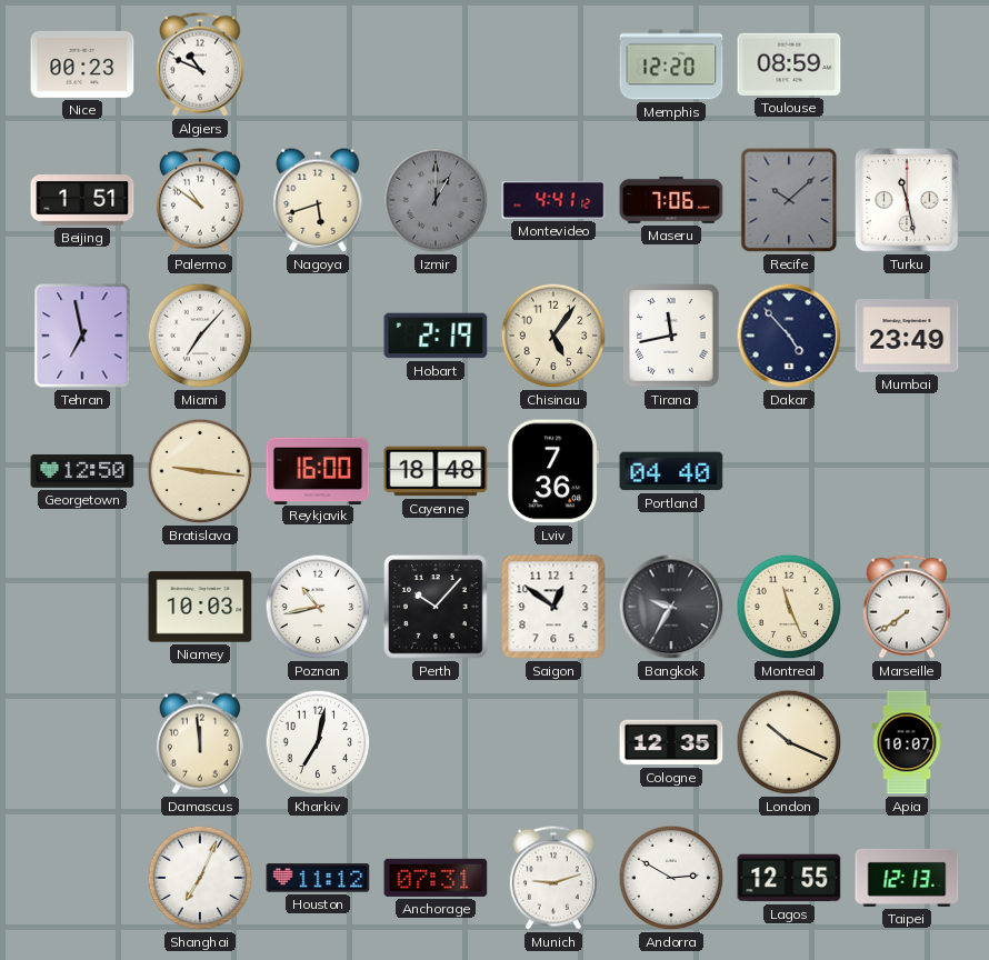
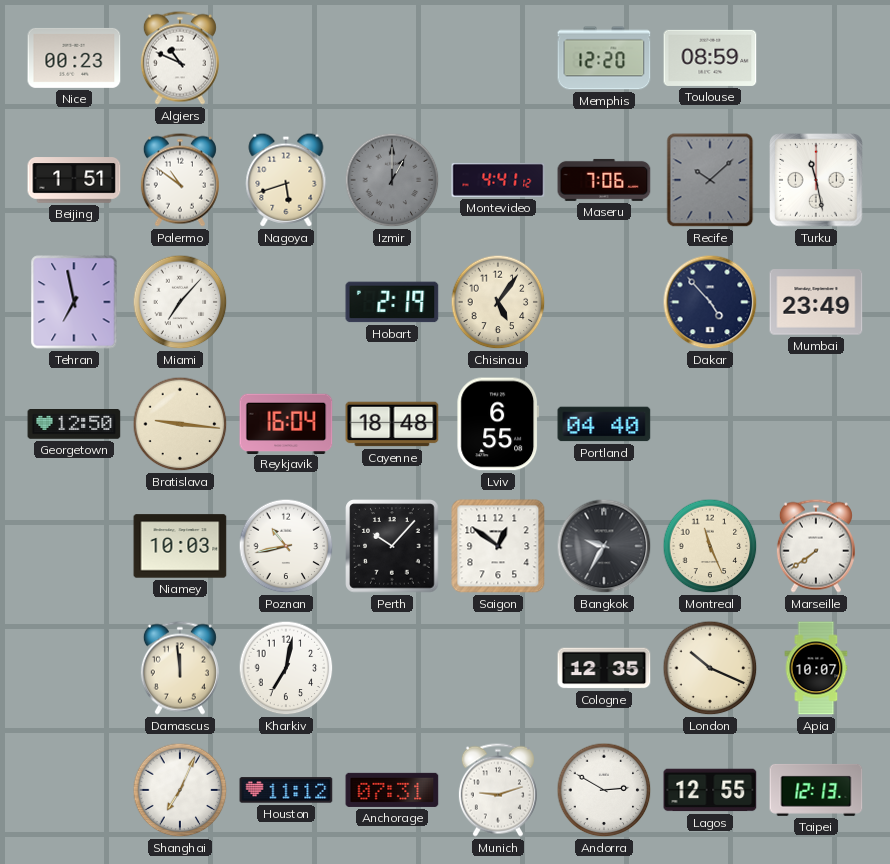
Tirana: 11:43 -> none (671, 336)
Reykjavik: 16:00 -> 16:04 (286, 423)
Lviv: 7:36 -> 6:55 (498, 424)
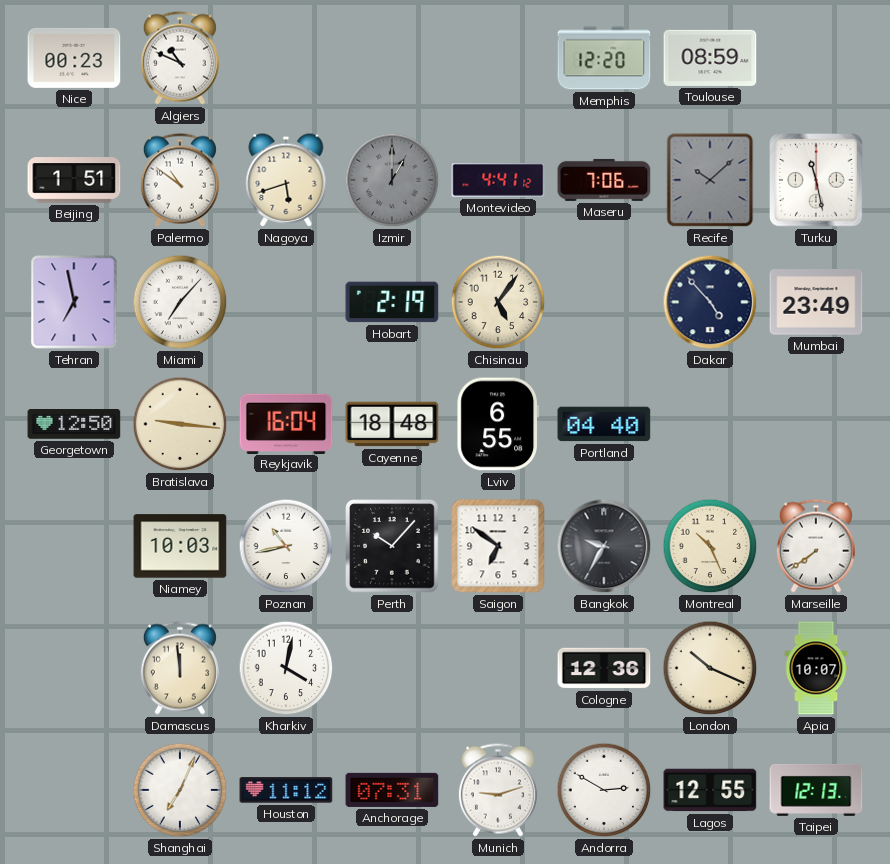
Saigon: 12:51 -> 6:51 (498, 546)
Montreal: 11:26 -> 10:26 (710, 546)
Kharkiv: 7:02 -> 4:02 (286, 668)
Cologne: 12:35 -> 12:36 (604, 668)
